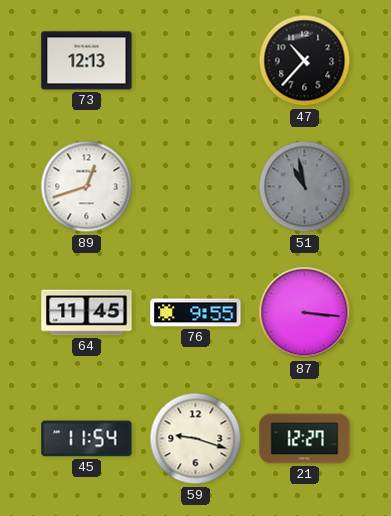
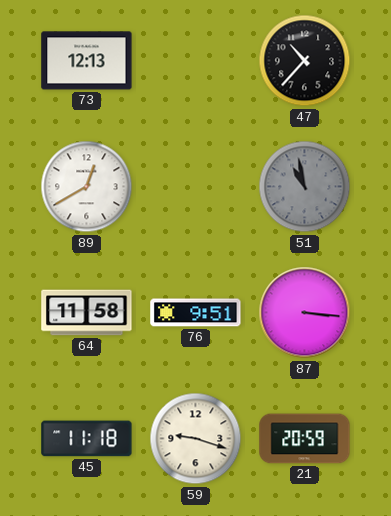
89: 12:42 -> 12:40 (87, 187)
64: 11:45 -> 11:58 (87, 313)
76: 9:55 -> 9:51 (196, 313)
45: 11:54 -> 11:18 (87, 439)
21: 12:27 -> 20:59 (305, 439)
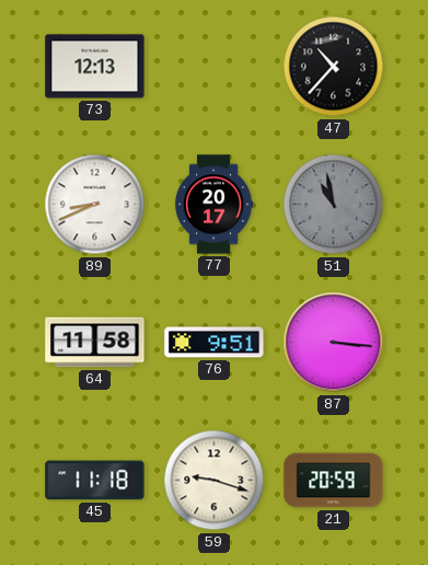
89: 12:40 -> 8:41 (95, 205)
77: none -> 20:17 (213, 205)
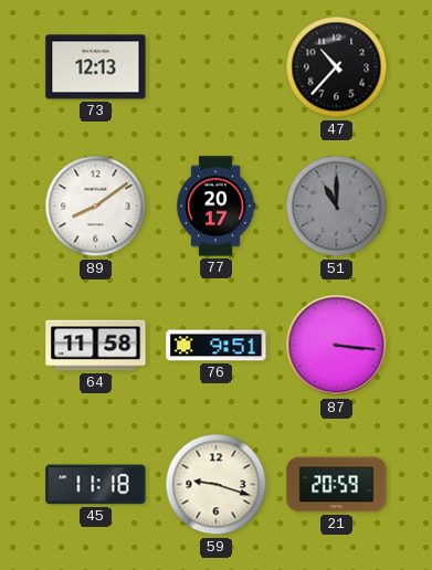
89: 8:41 -> 8:09 (96, 207)
51: 10:58 -> 11:00 (337, 207)
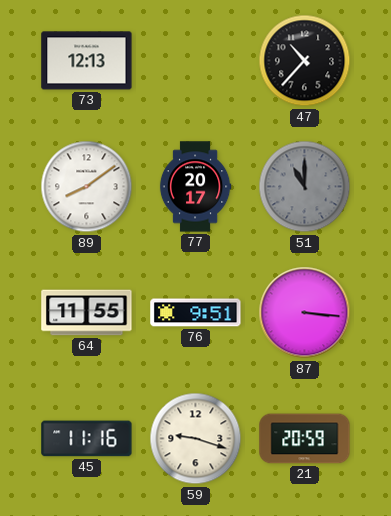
64: 11:58 -> 11:55 (87, 313)
45: 11:18 -> 11:16 (87, 439)
